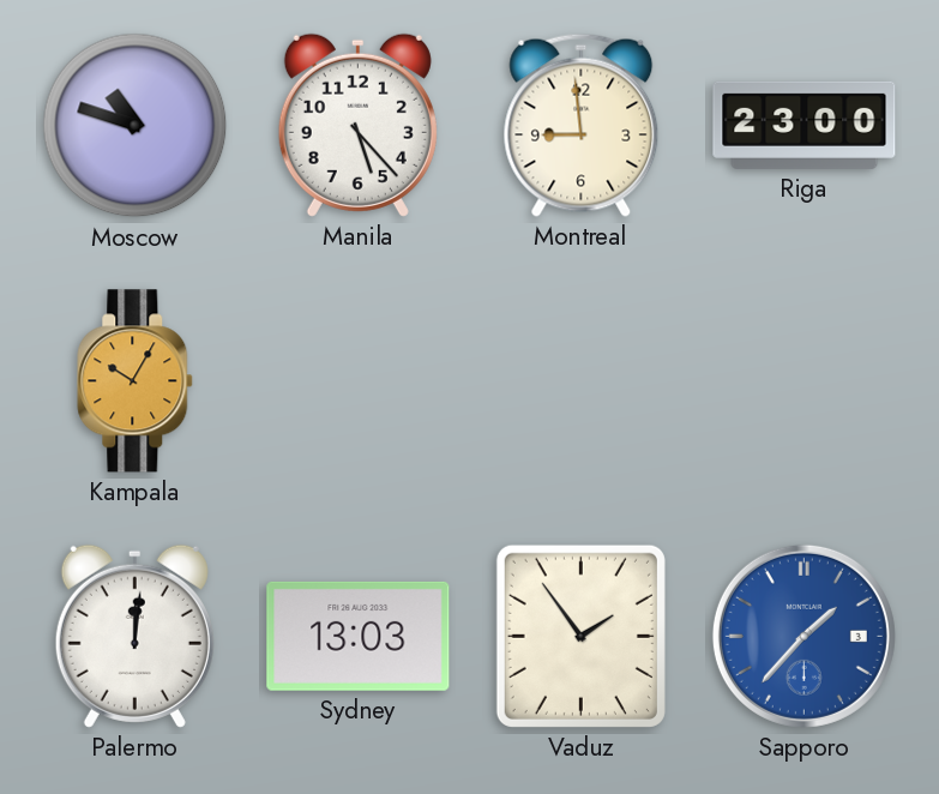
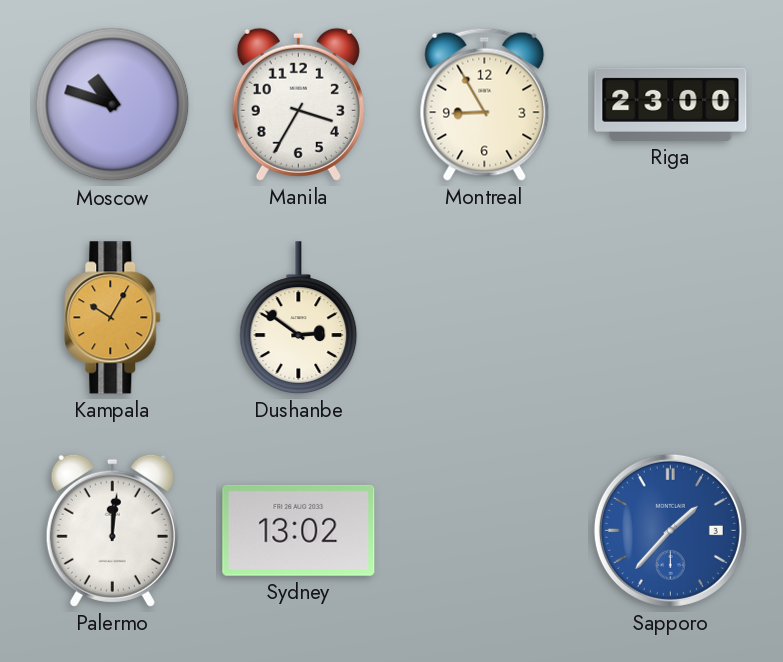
Manila: 5:23 -> 3:35 (298, 104)
Montreal: 8:59 -> 8:55 (485, 104)
Dushanbe: none -> 2:51 (299, 318)
Sydney: 13:03 -> 13:02 (299, 530)
Vaduz: 1:54 -> none (580, 636)
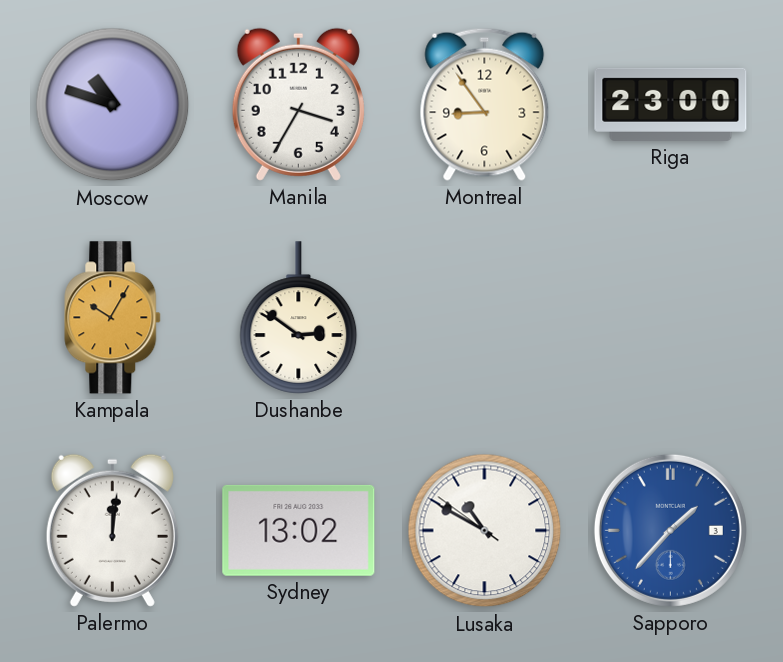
Montreal: 8:55 -> 8:54 (485, 104)
Lusaka: none -> 10:49 (485, 531)
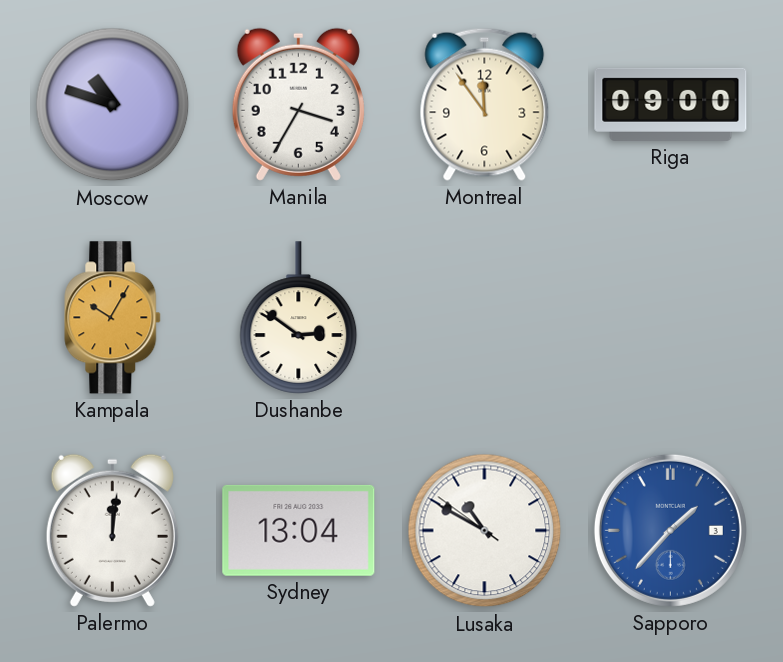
Montreal: 8:54 -> 11:54 (485, 104)
Riga: 23:00 -> 09:00 (671, 104)
Sydney: 13:02 -> 13:04 (299, 530)
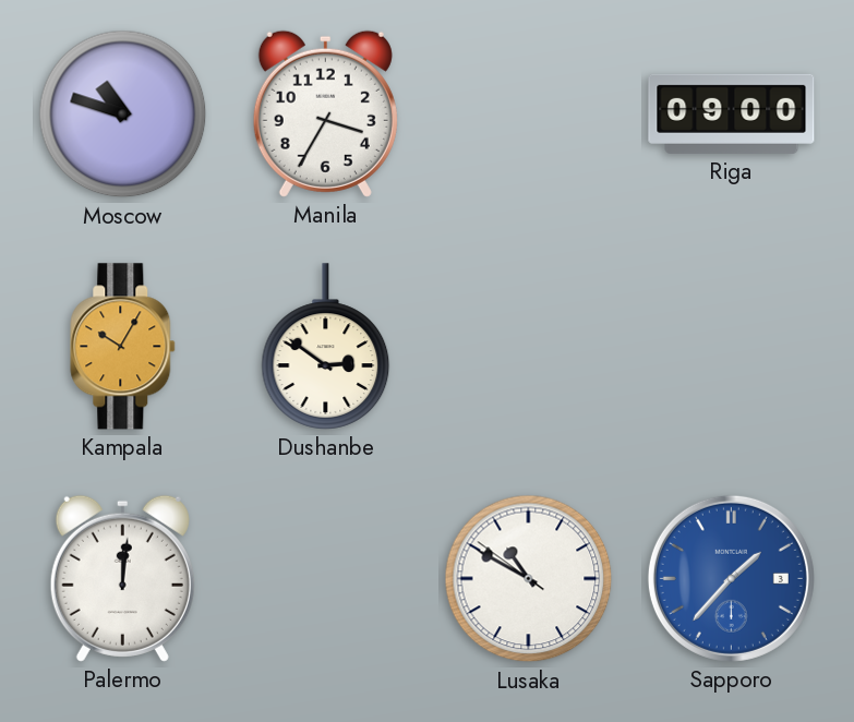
Montreal: 11:54 -> none (485, 104)
Sydney: 13:04 -> none (299, 530)
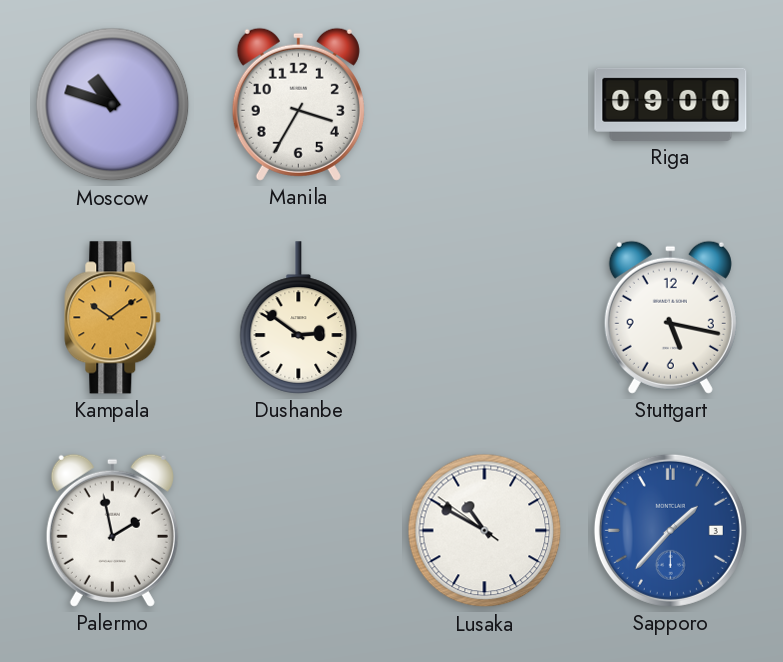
Kampala: 10:05 -> 10:09 (113, 318)
Stuttgart: none -> 5:17 (670, 317)
Palermo: 12:01 -> 1:58 (112, 530)
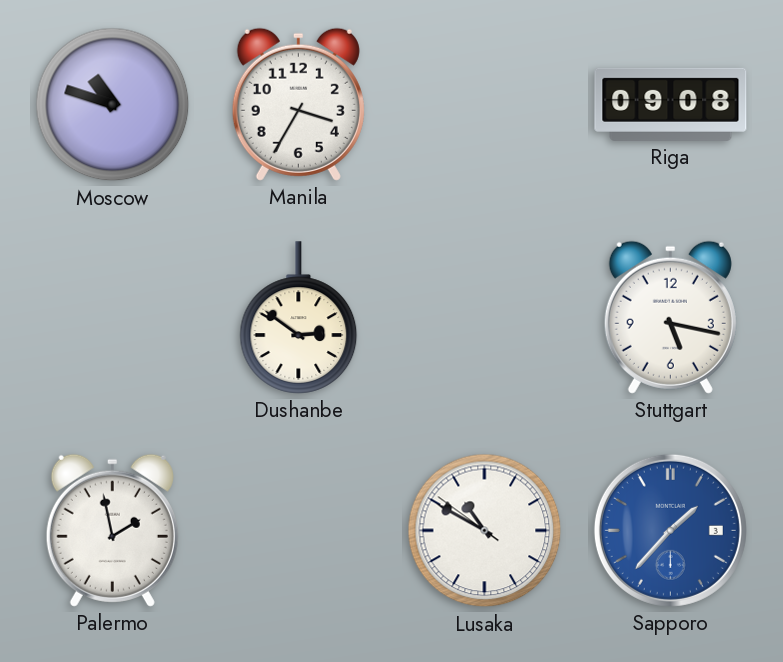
Riga: 09:00 -> 09:08 (671, 104)
Kampala: 10:09 -> none (113, 318)
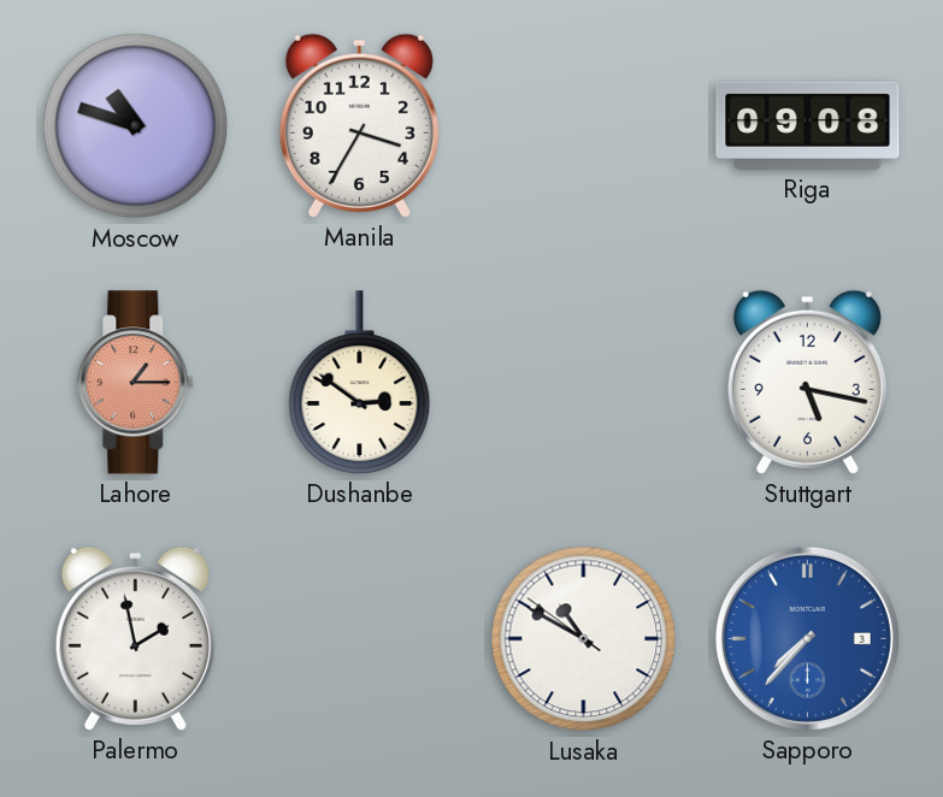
Lahore: none -> 1:15 (136, 383)
Sapporo: 1:37 -> 7:37 (807, 638)
